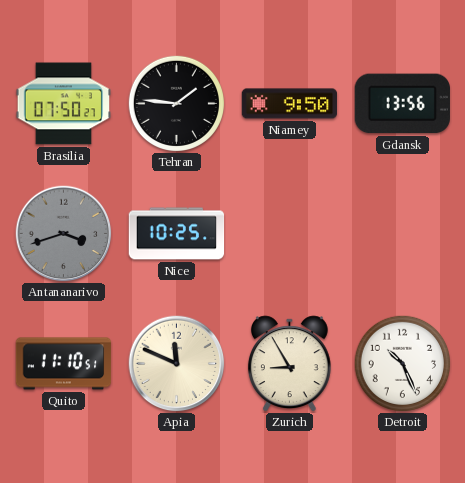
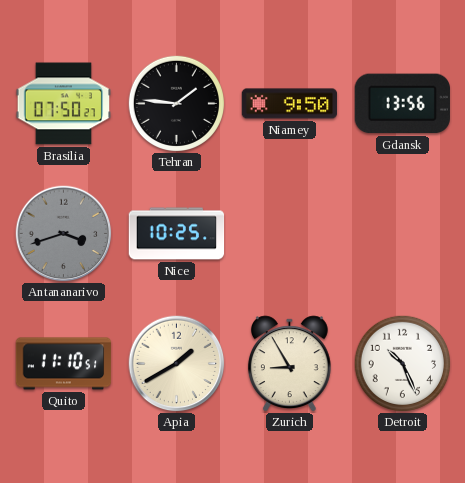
Apia: 11:49 -> 1:40 (177, 364)
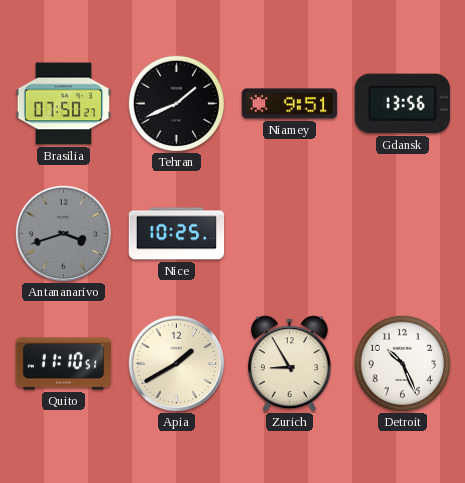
Tehran: 1:46 -> 1:41 (176, 103)
Niamey: 9:50 -> 9:51 (290, 104)
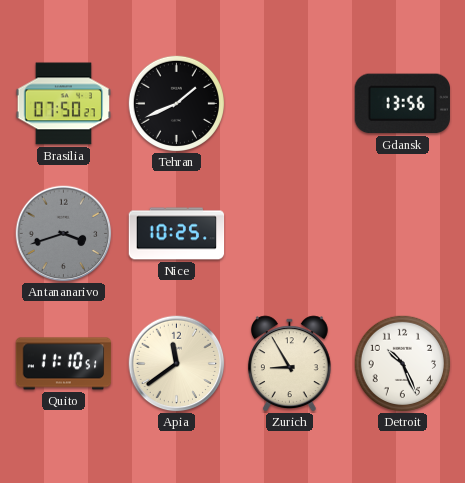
Niamey: 9:51 -> none (290, 104)
Apia: 1:40 -> 11:39 (177, 364)
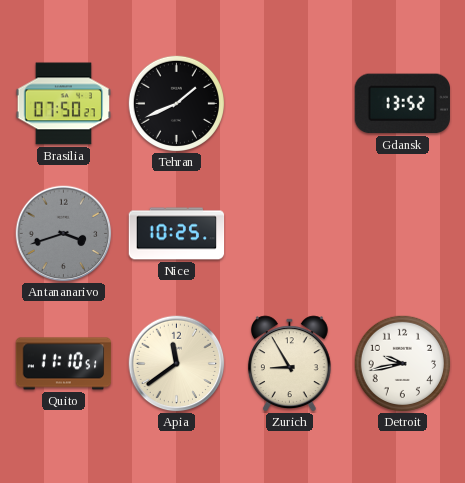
Gdansk: 13:56 -> 13:52 (402, 104)
Detroit: 10:26 -> 9:43 (402, 363)
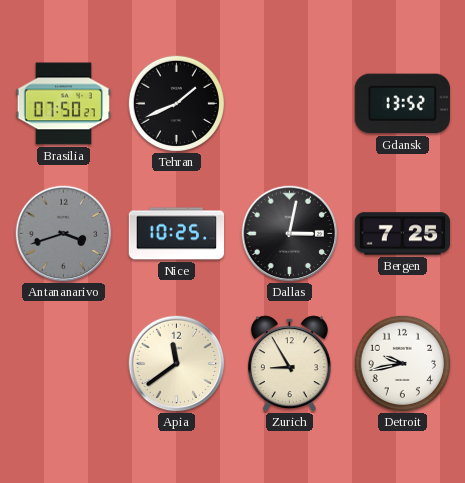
Dallas: none -> 3:02 (290, 234)
Bergen: none -> 7:25 (403, 234)
Quito: 11:10 -> none (64, 364)
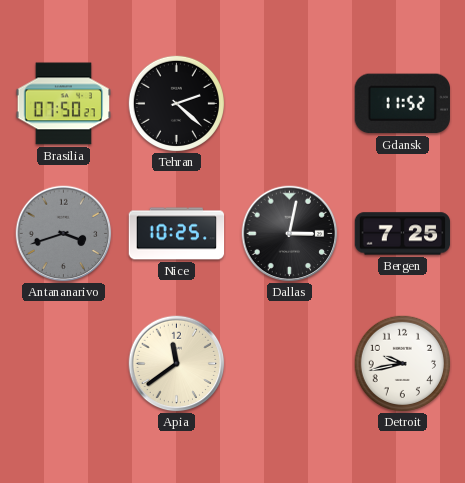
Tehran: 1:41 -> 2:22 (176, 103)
Gdansk: 13:52 -> 11:52 (402, 104)
Zurich: 8:55 -> none (289, 363)
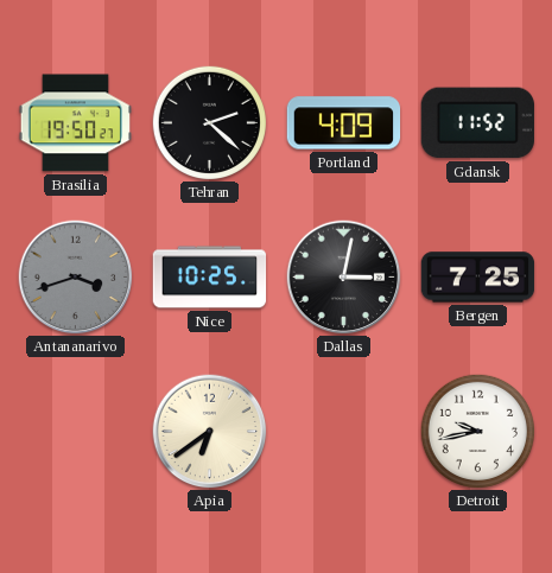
Brasilia: 07:50 -> 19:50 (76, 123)
Portland: none -> 4:09 (344, 123)
Apia: 11:39 -> 6:39 (210, 432)
